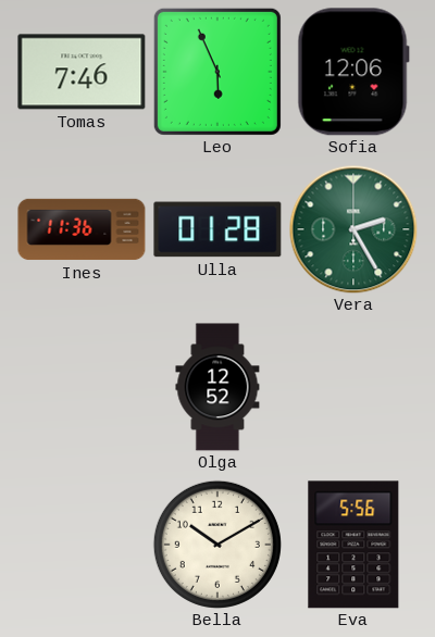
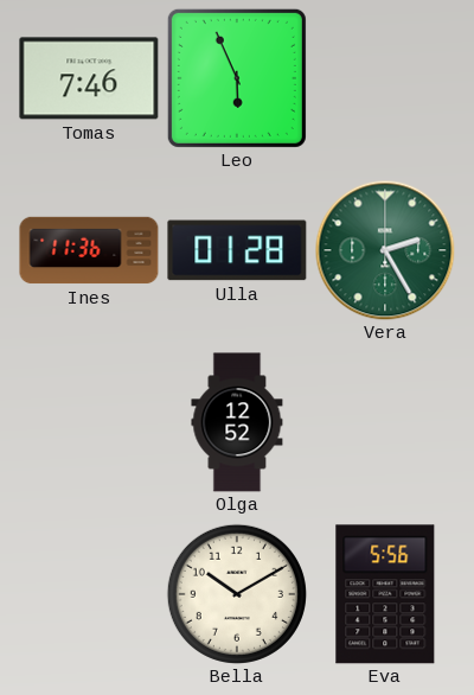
Sofia: 12:06 -> none (353, 72)
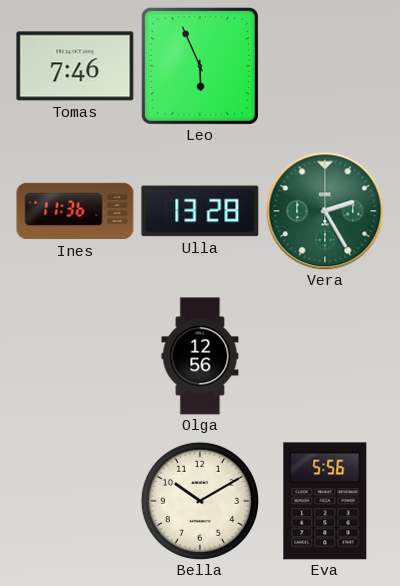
Ulla: 01:28 -> 13:28 (200, 211)
Olga: 12:52 -> 12:56 (200, 356)
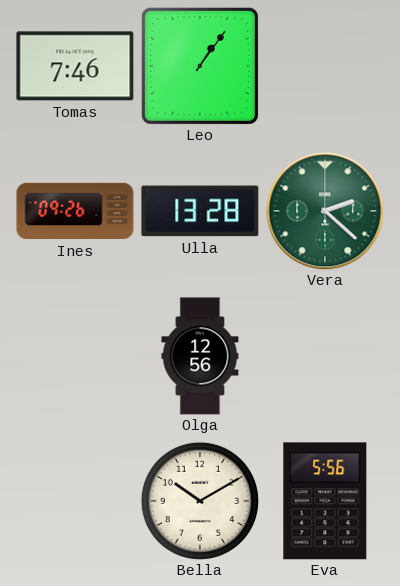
Leo: 5:56 -> 1:06 (200, 66)
Ines: 11:36 -> 09:26 (75, 211)
Vera: 2:25 -> 2:22 (325, 211)
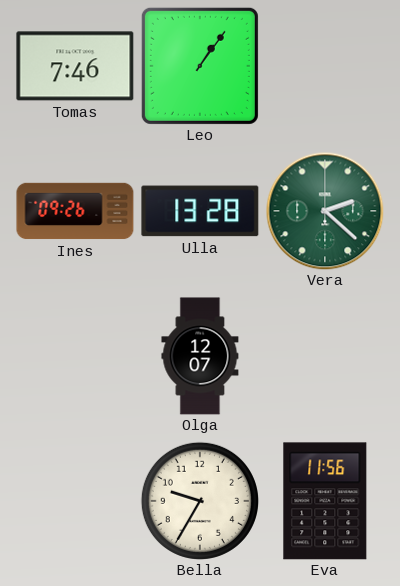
Olga: 12:56 -> 12:07 (200, 356)
Bella: 10:10 -> 9:35 (200, 501)
Eva: 5:56 -> 11:56 (325, 501)
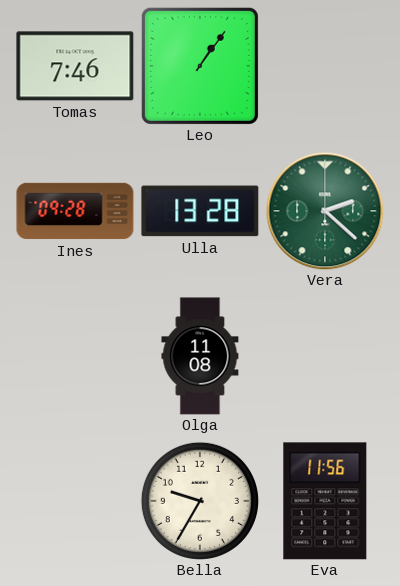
Ines: 09:26 -> 09:28 (75, 211)
Olga: 12:07 -> 11:08 (200, 356)
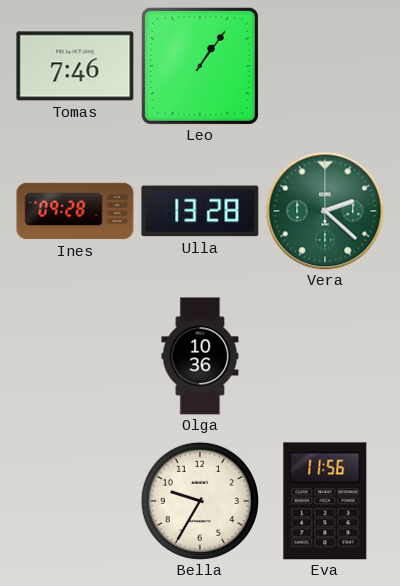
Olga: 11:08 -> 10:36 (200, 356)
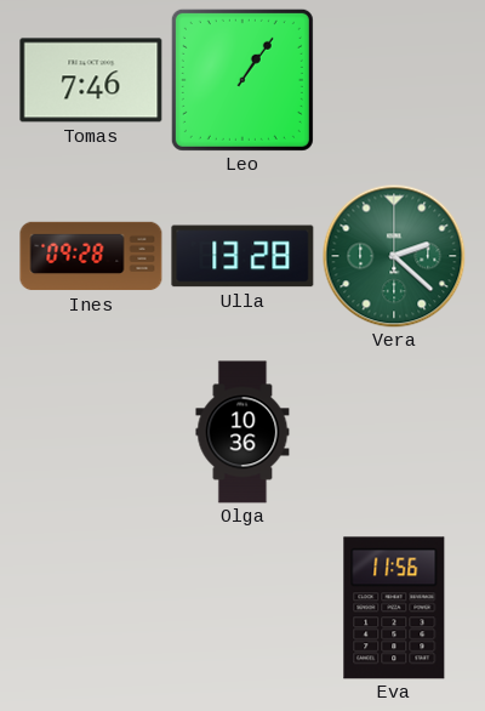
Bella: 9:35 -> none (200, 501)
